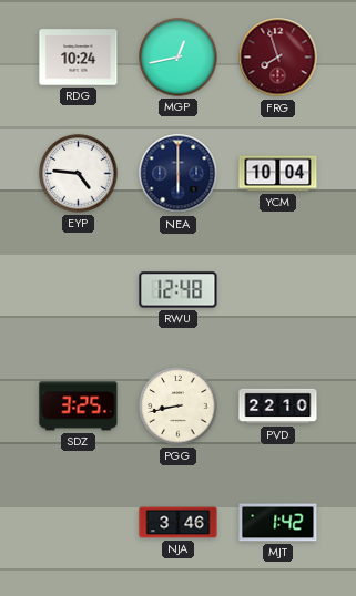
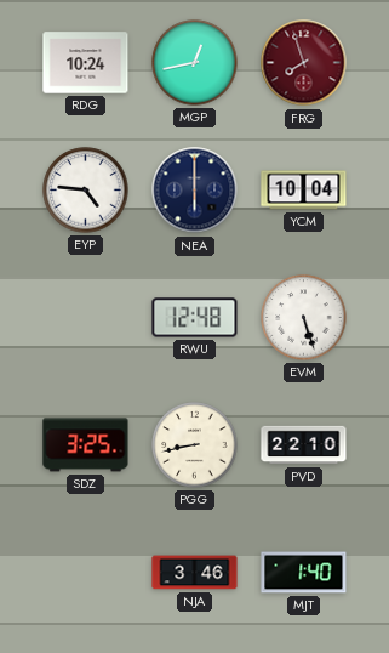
EVM: none -> 5:27 (304, 318)
MJT: 1:42 -> 1:40 (304, 573)
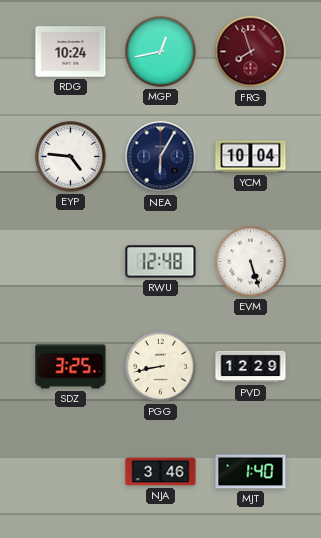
NEA: 6:00 -> 6:05 (161, 157)
PVD: 22:10 -> 12:29 (251, 367)
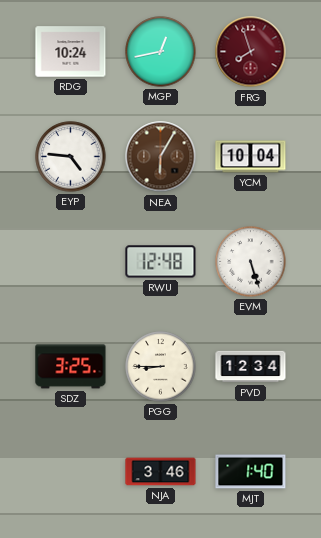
NEA dial: navy -> brown (161, 157)
PGG: 8:43 -> 8:45 (161, 367)
PVD: 12:29 -> 12:34 (251, 367)
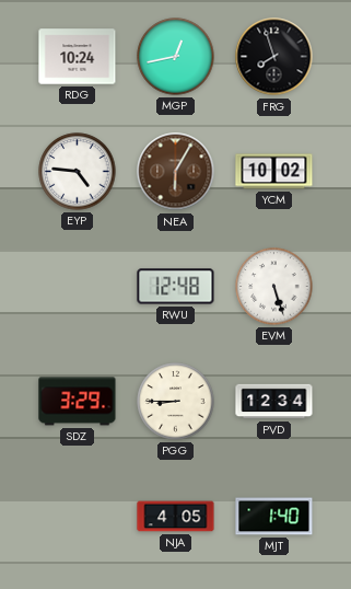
FRG dial: burgundy -> black (274, 57)
YCM: 10:04 -> 10:02 (274, 172)
SDZ: 3:25 -> 3:29 (78, 402)
NJA: 3:46 -> 4:05 (176, 517)
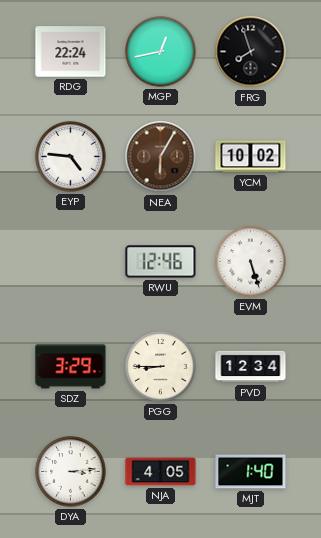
RDG: 10:24 -> 22:24 (71, 52)
RWU: 12:48 -> 12:46 (161, 262)
DYA: none -> 3:14 (71, 472)
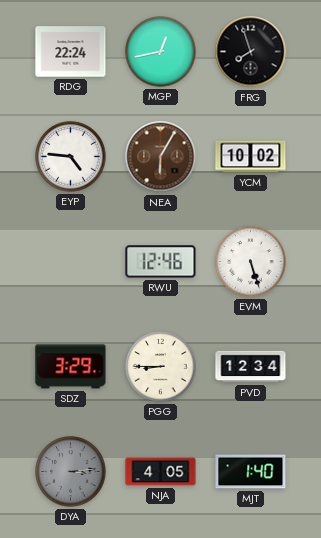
DYA dial: white -> grey (71, 472)
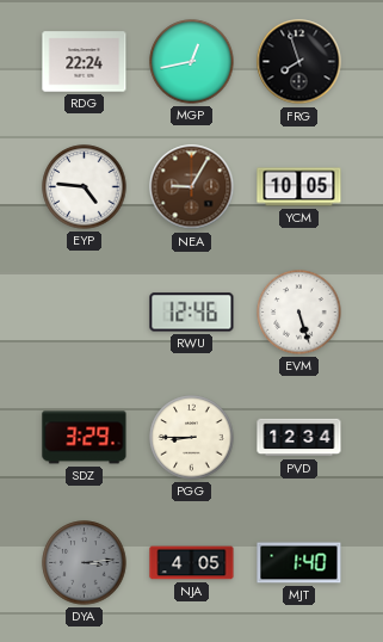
NEA: 6:05 -> 9:05 (192, 187)
YCM: 10:02 -> 10:05 (299, 187)
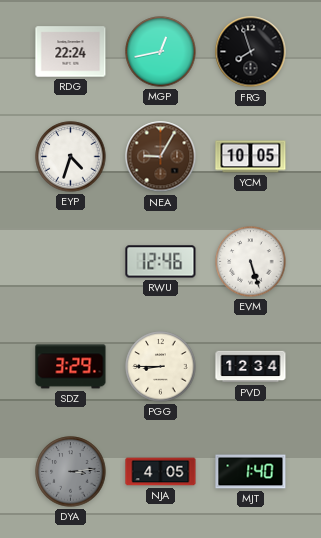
EYP: 4:46 -> 4:33 (71, 157)
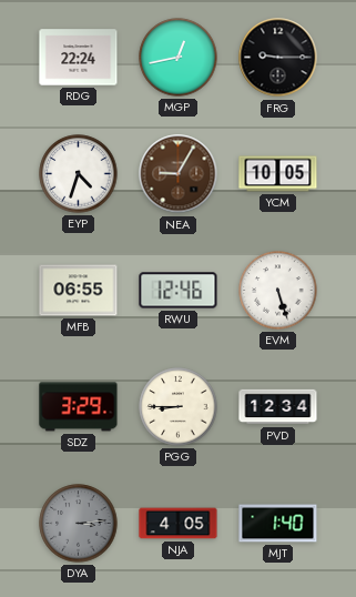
FRG: 7:57 -> 9:15 (278, 58)
MFB: none -> 06:55 (79, 291)
